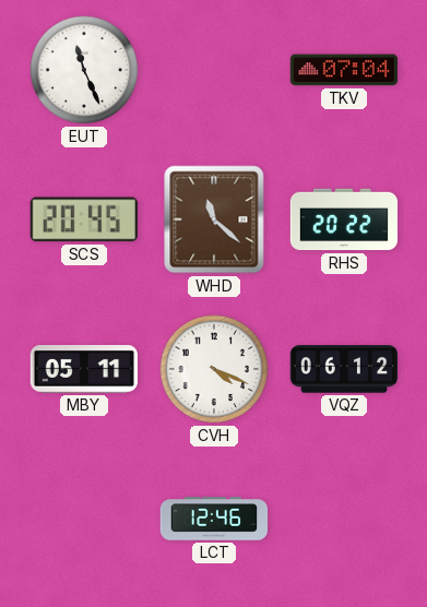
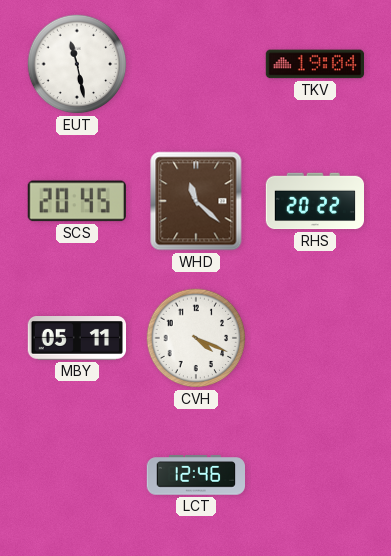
EUT: 11:26 -> 11:28 (77, 64)
TKV: 07:04 -> 19:04 (314, 64)
VQZ: 06:12 -> none (343, 369)
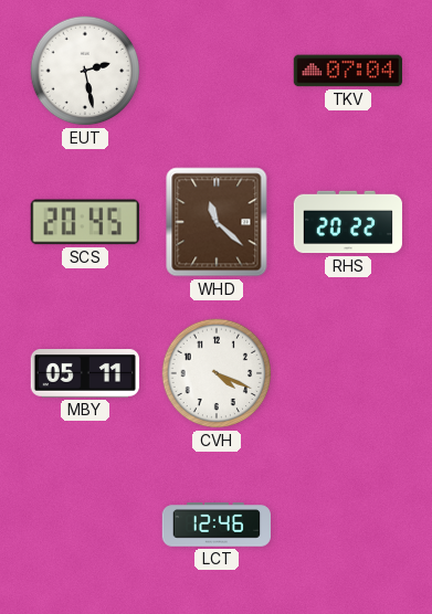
EUT: 11:28 -> 2:28 (85, 71)
TKV: 19:04 -> 07:04 (347, 71)
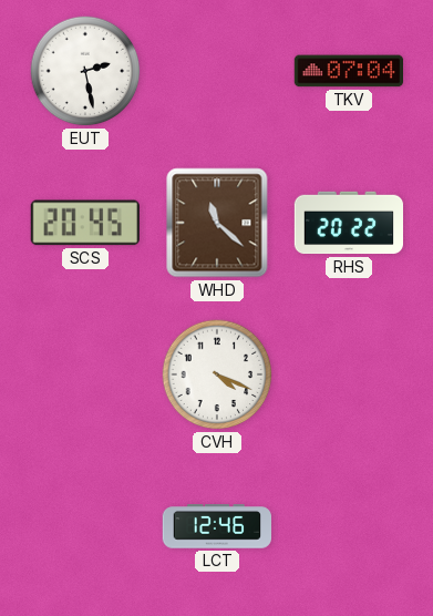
MBY: 05:11 -> none (85, 373)
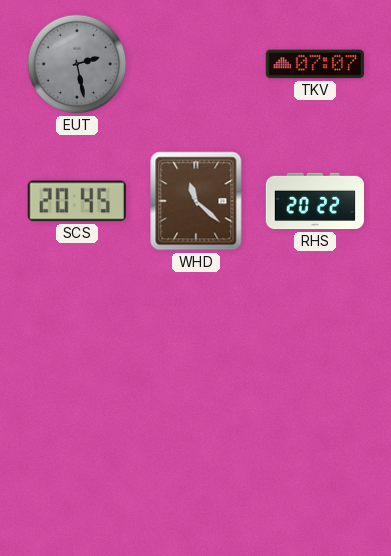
EUT dial: white -> grey (77, 64)
TKV: 07:04 -> 07:07 (314, 64)
CVH: 4:19 -> none (217, 374)
LCT: 12:46 -> none (216, 526)
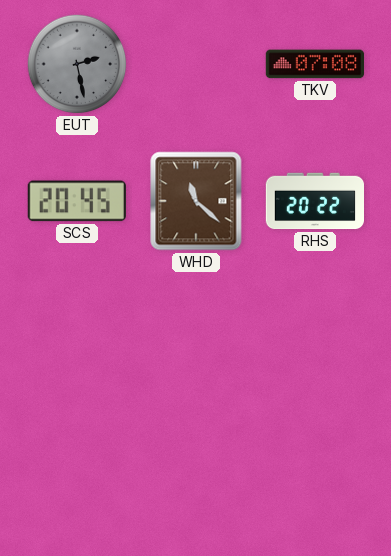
TKV: 07:07 -> 07:08 (314, 64)
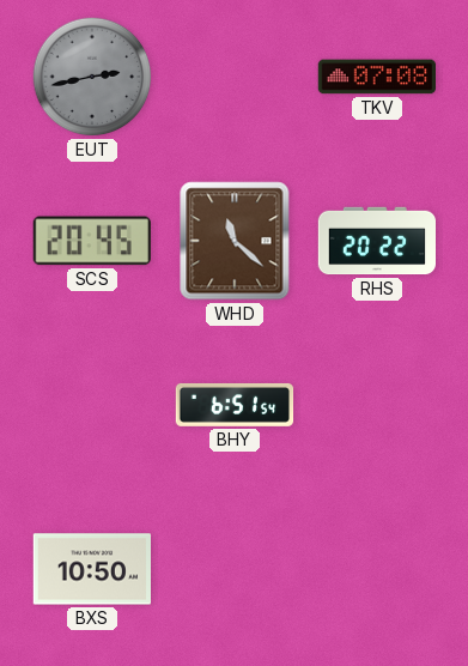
EUT: 2:28 -> 2:43 (92, 77)
BHY: none -> 6:51 (235, 405)
BXS: none -> 10:50 (91, 569)
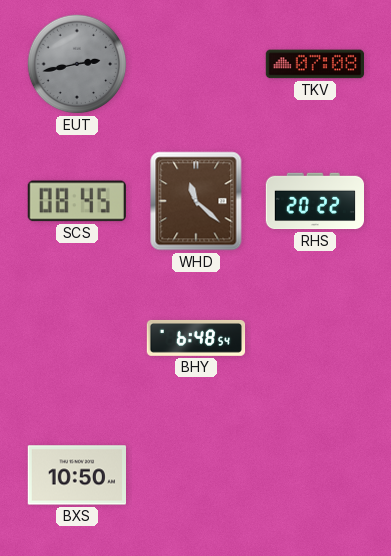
SCS: 20:45 -> 08:45 (77, 201)
BHY: 6:51 -> 6:48 (196, 338)
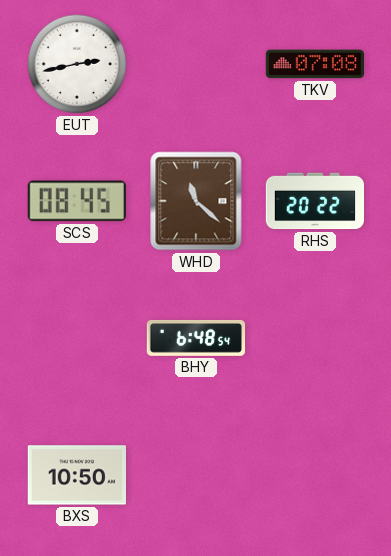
EUT dial: grey -> white (77, 64)
